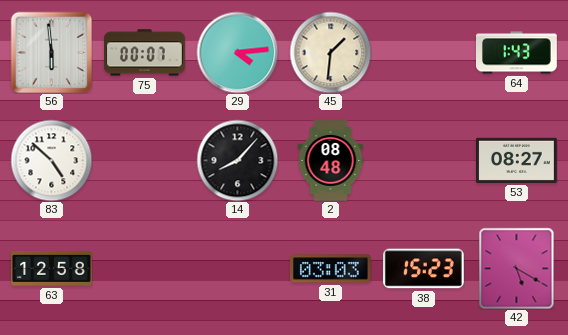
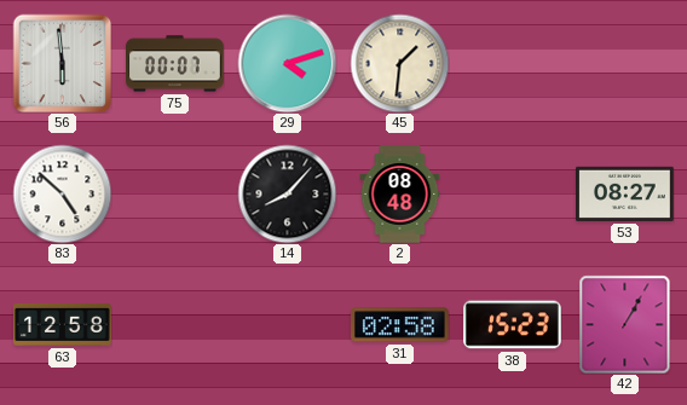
29: 4:14 -> 4:12 (287, 63)
64: 1:43 -> none (517, 53)
31: 03:03 -> 02:58 (400, 325)
42: 5:20 -> 1:05 (625, 324)
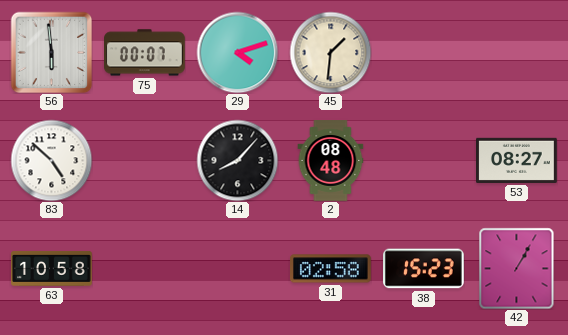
63: 12:58 -> 10:58 (52, 268)
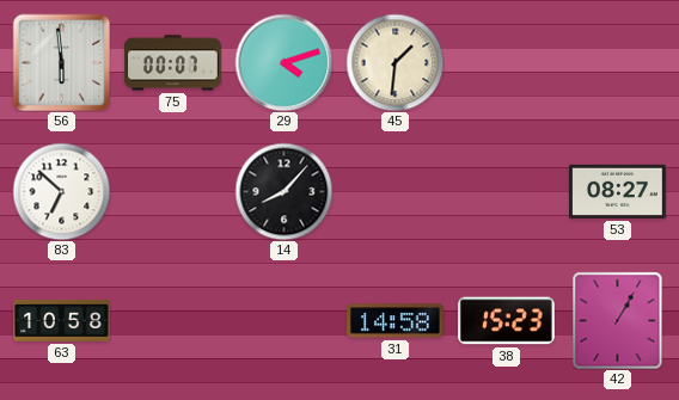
83: 4:52 -> 6:52 (61, 191)
2: 08:48 -> none (331, 161)
31: 02:58 -> 14:58 (396, 321)
